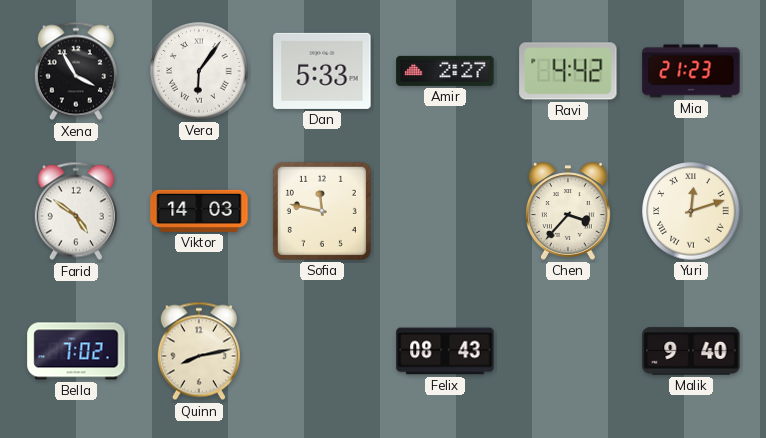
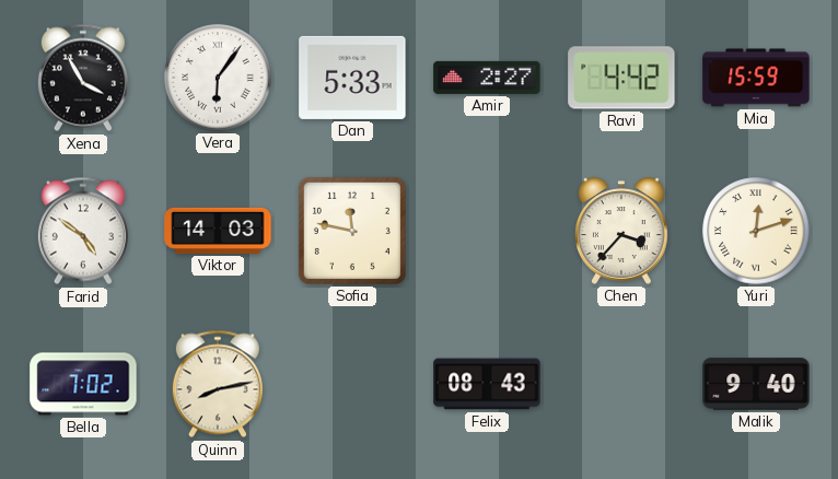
Mia: 21:23 -> 15:59 (756, 78)
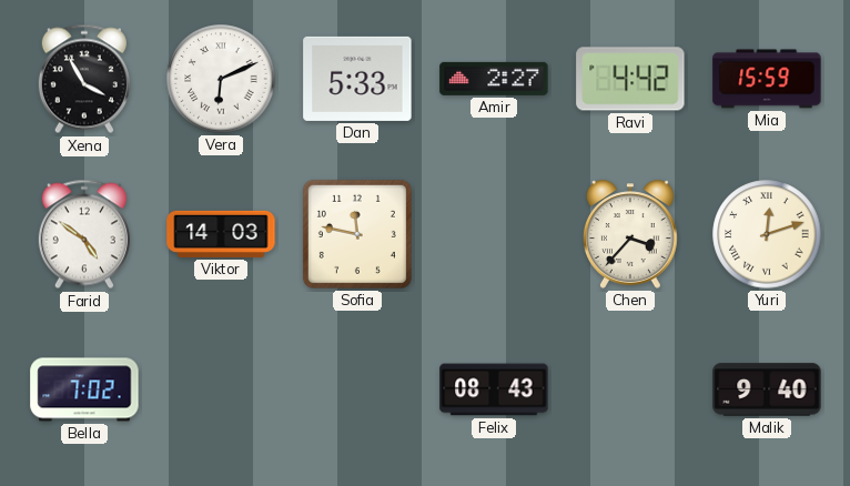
Vera: 6:06 -> 6:11 (221, 79)
Quinn: 8:13 -> none (218, 384)
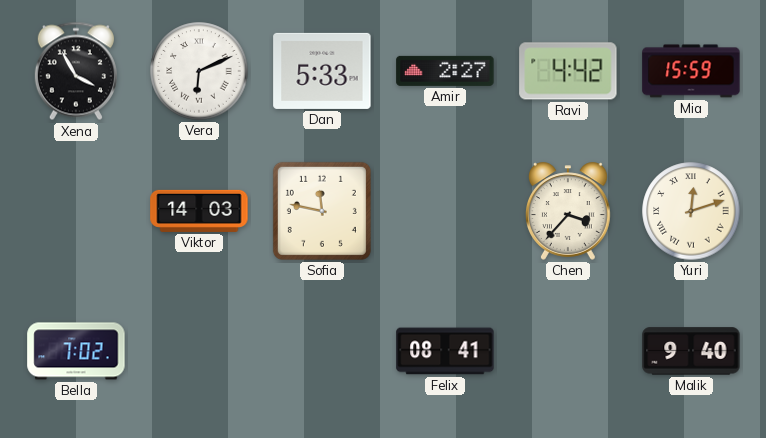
Farid: 4:51 -> none (84, 234)
Felix: 08:43 -> 08:41 (445, 351)
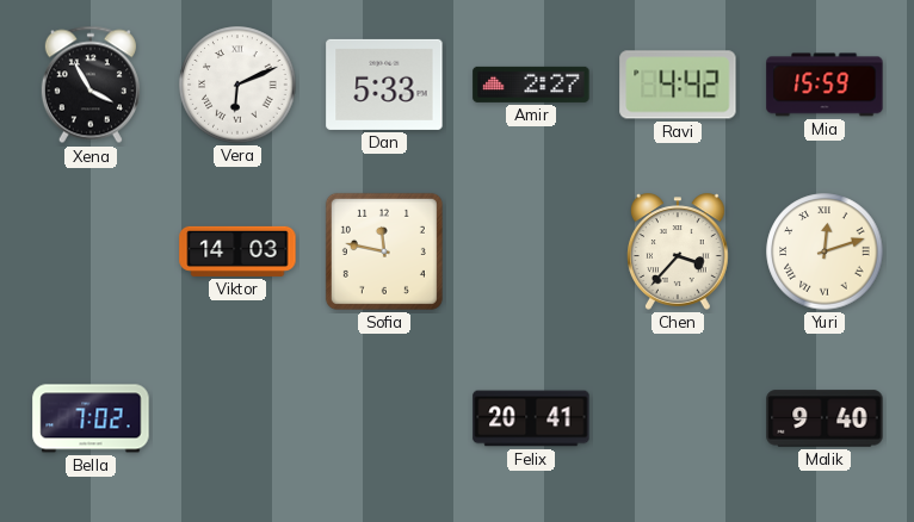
Felix: 08:41 -> 20:41 (531, 418)
